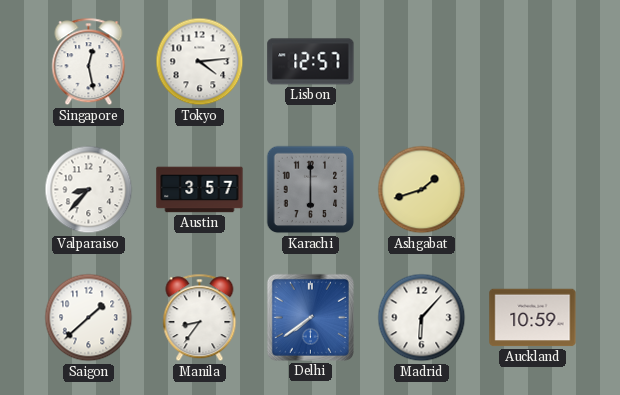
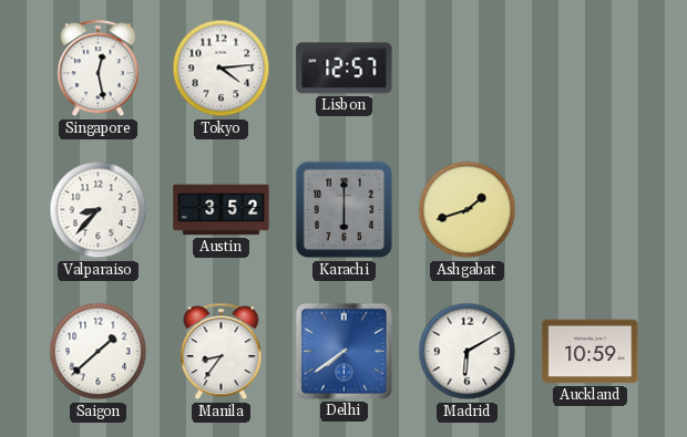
Austin: 3:57 -> 3:52 (222, 210)
Madrid: 6:07 -> 6:10 (468, 352)
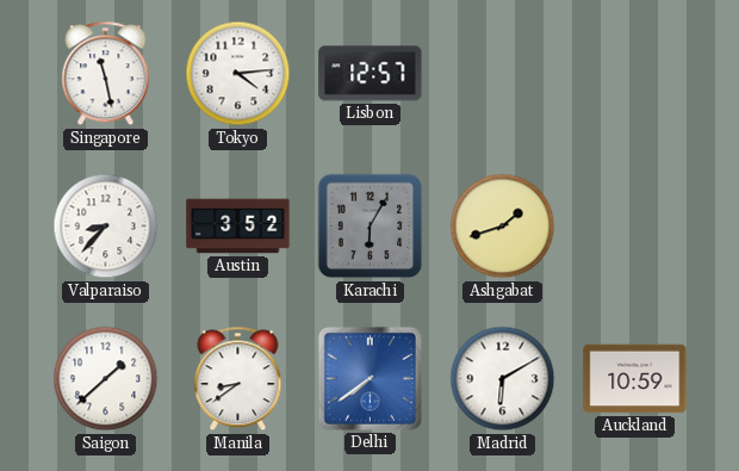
Singapore: 12:28 -> 11:28 (106, 74)
Karachi: 6:00 -> 6:05 (371, 227)
Manila: 8:36 -> 8:39 (238, 379)
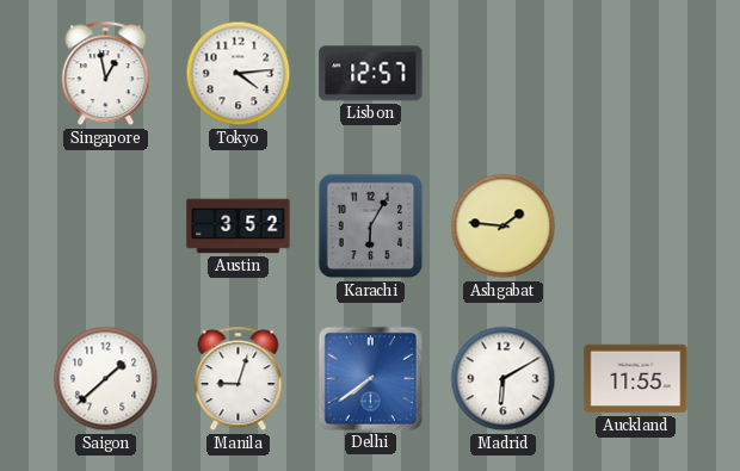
Singapore: 11:28 -> 12:58 (106, 74)
Valparaiso: 8:37 -> none (106, 227)
Ashgabat: 1:42 -> 1:46 (504, 227)
Manila: 8:39 -> 9:03 (239, 379)
Auckland: 10:59 -> 11:55 (636, 379)
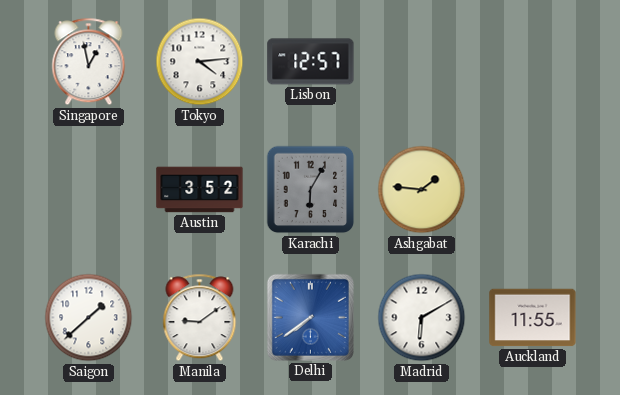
Manila: 9:03 -> 9:09 (200, 318)
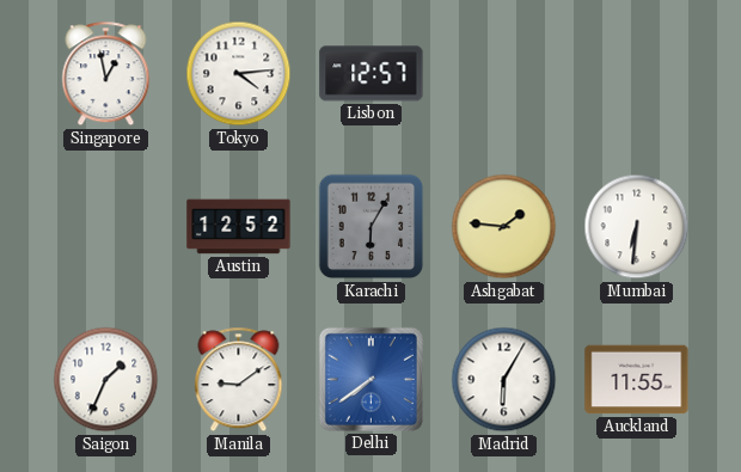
Austin: 3:52 -> 12:52 (239, 227)
Mumbai: none -> 6:31 (637, 227)
Saigon: 1:38 -> 1:34 (106, 380)
Madrid: 6:10 -> 6:05 (504, 380)
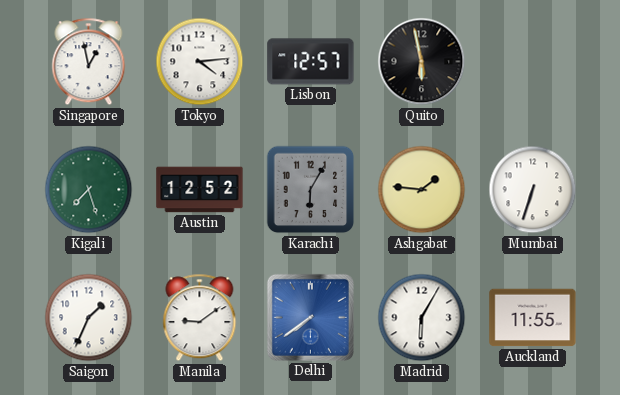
Quito: none -> 5:58 (422, 62)
Kigali: none -> 7:27 (89, 190)
Mumbai: 6:31 -> 6:33 (533, 190)
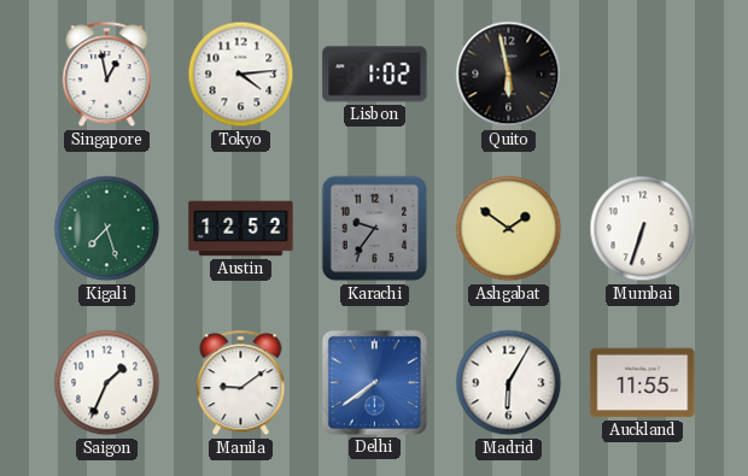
Lisbon: 12:57 -> 1:02 (375, 75)
Karachi: 6:05 -> 9:36 (375, 229)
Ashgabat: 1:46 -> 1:51 (509, 229)
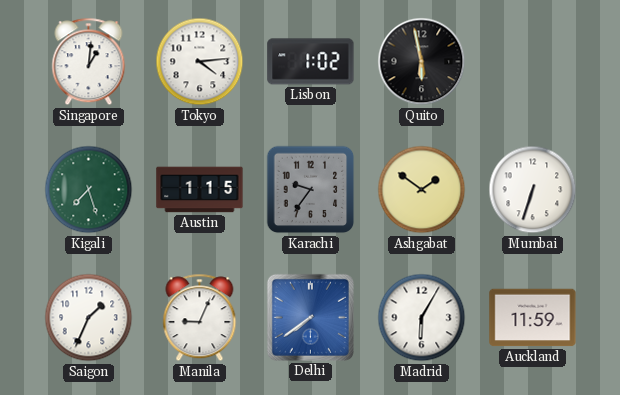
Singapore: 12:58 -> 1:01 (89, 62)
Austin: 12:52 -> 1:15 (200, 190)
Manila: 9:09 -> 9:04 (200, 318)
Auckland: 11:55 -> 11:59 (533, 318)
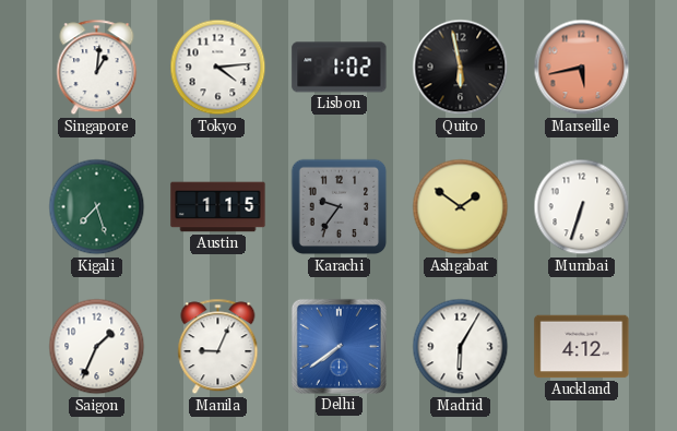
Marseille: none -> 5:43 (582, 68)
Auckland: 11:59 -> 4:12 (582, 347)
